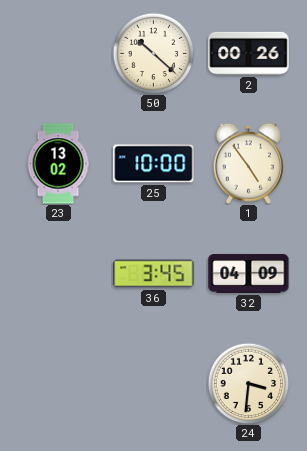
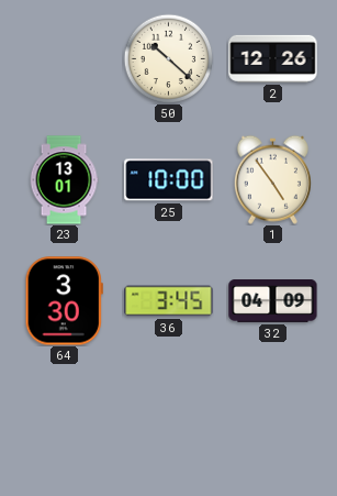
2: 00:26 -> 12:26 (273, 58)
23: 13:02 -> 13:01 (64, 180)
64: none -> 3:30 (64, 301)
24: 3:31 -> none (248, 383)
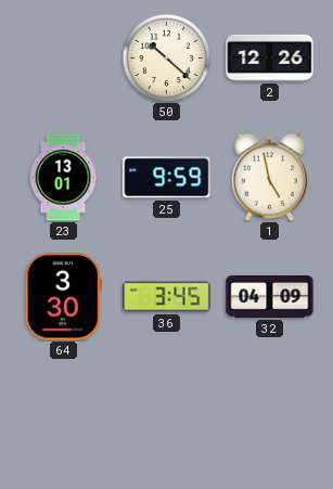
25: 10:00 -> 9:59 (167, 178)
1: 4:54 -> 4:58 (269, 177)
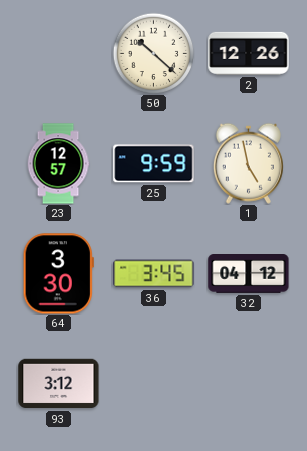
23: 13:01 -> 12:57 (58, 164)
32: 04:09 -> 04:12 (249, 274)
93: none -> 3:12 (59, 384)
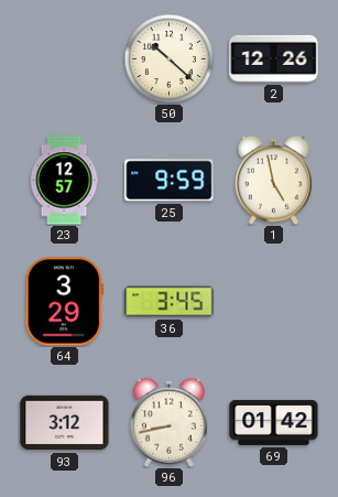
64: 3:30 -> 3:29 (64, 302)
32: 04:12 -> none (249, 274)
96: none -> 8:43 (168, 422)
69: none -> 01:42 (274, 422)
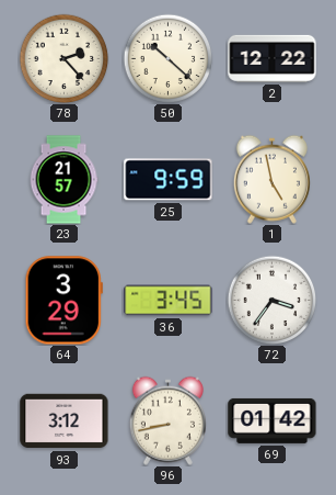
78: none -> 2:23 (63, 58)
2: 12:26 -> 12:22 (273, 58)
23: 12:57 -> 21:57 (63, 180)
72: none -> 3:36 (271, 300)
